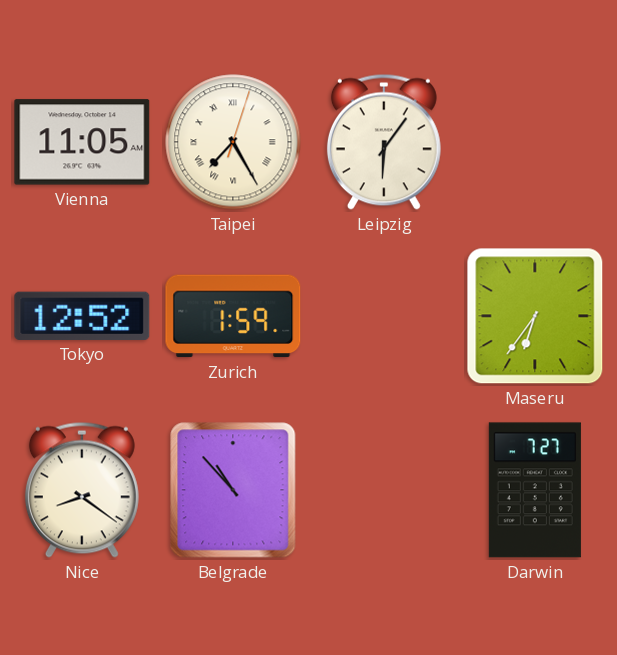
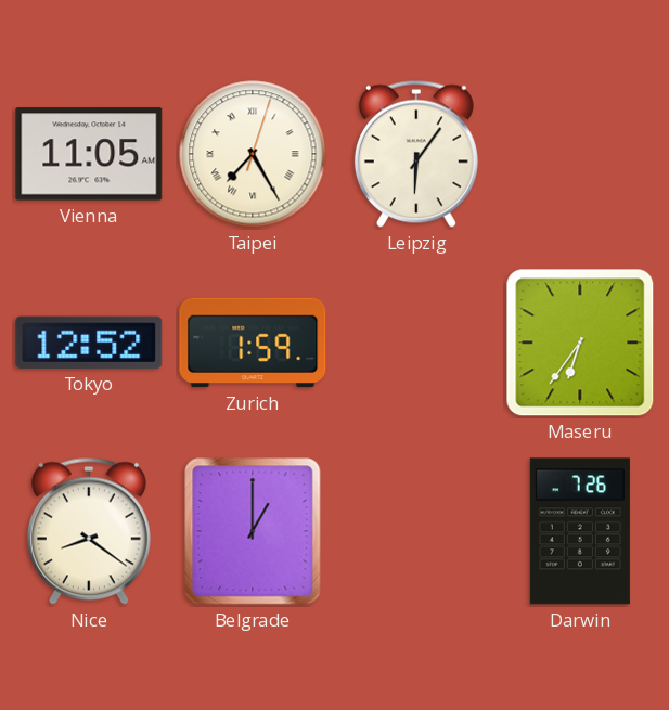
Belgrade: 10:53 -> 1:00 (253, 531)
Darwin: 7:27 -> 7:26 (580, 531)
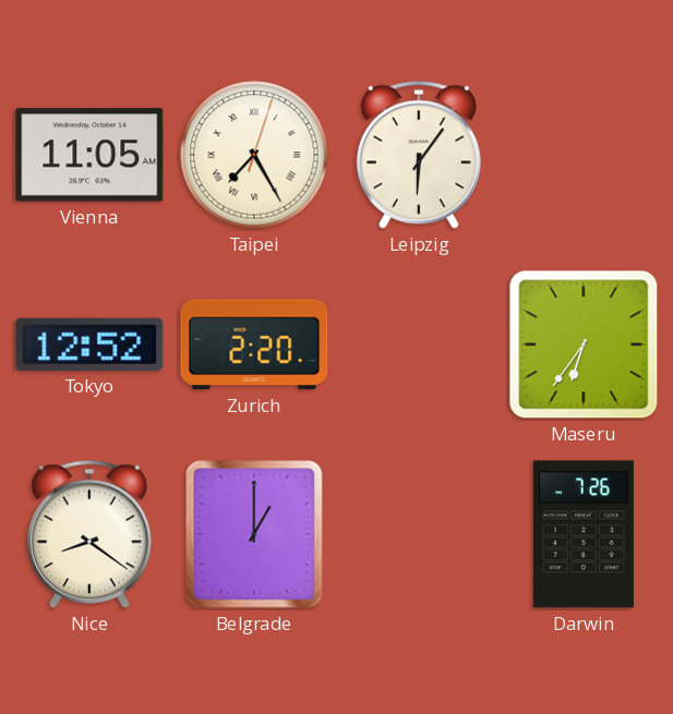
Zurich: 1:59 -> 2:20 (254, 344)
